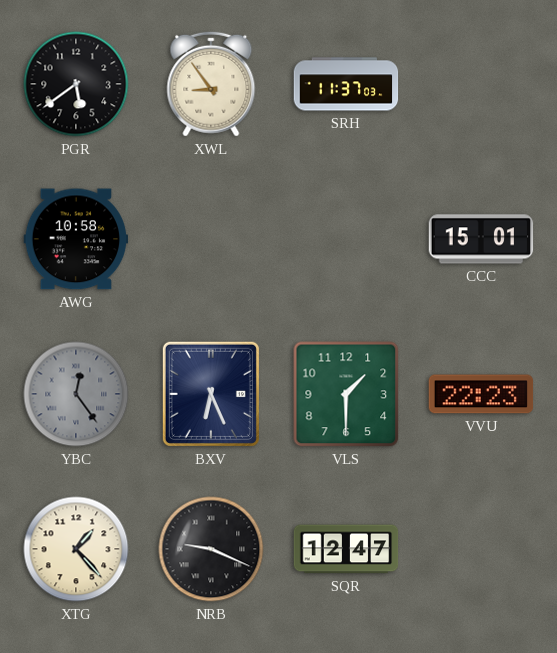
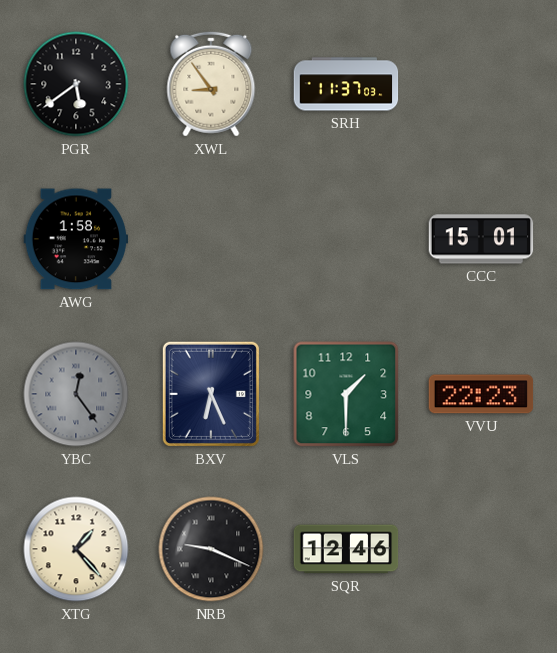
AWG: 10:58 -> 1:58 (76, 239)
SQR: 12:47 -> 12:46 (346, 549)
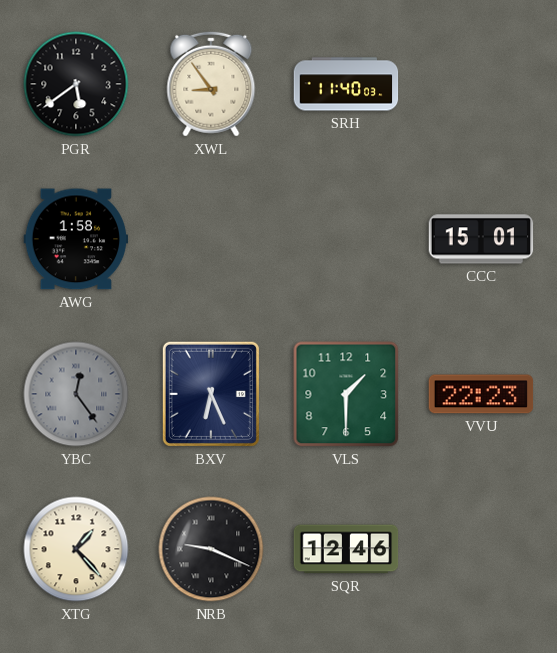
SRH: 11:37 -> 11:40 (346, 84)
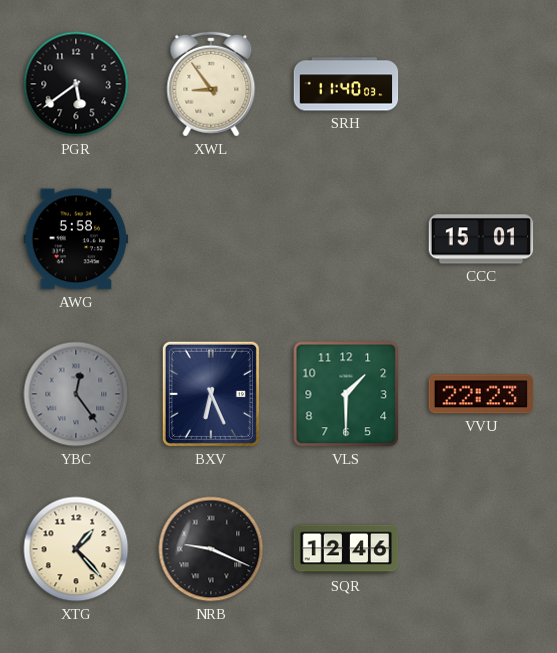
AWG: 1:58 -> 5:58 (76, 239)
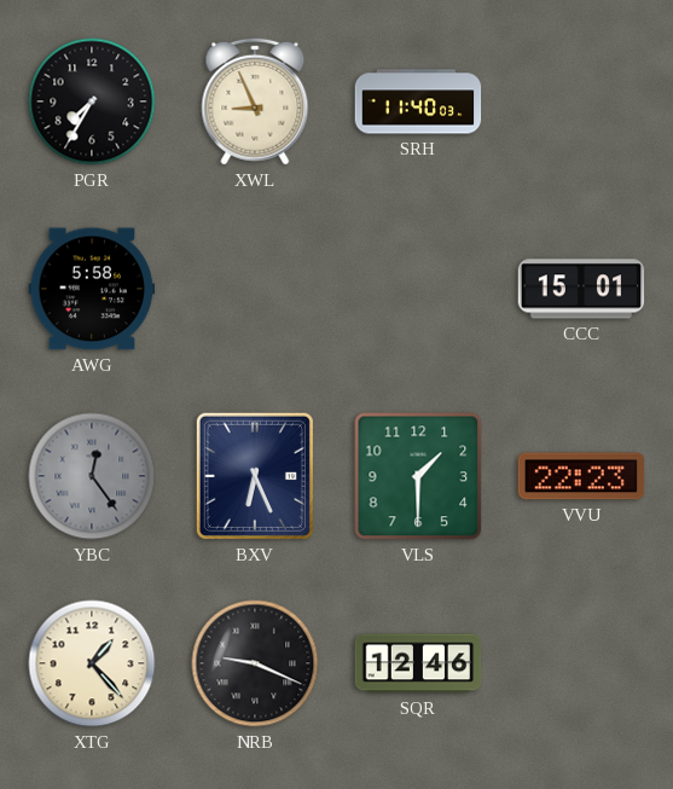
PGR: 5:39 -> 7:35 (92, 101)
XWL: 8:54 -> 8:56 (255, 101)
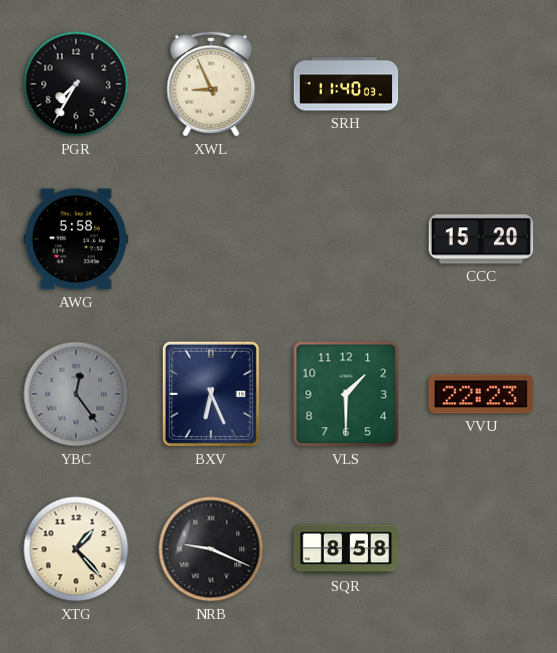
CCC: 15:01 -> 15:20 (481, 239)
SQR: 12:46 -> 8:58 (346, 549)
